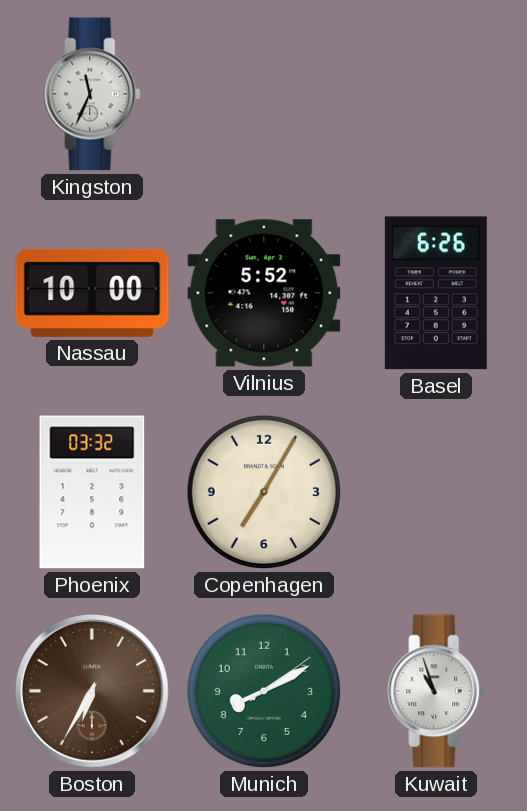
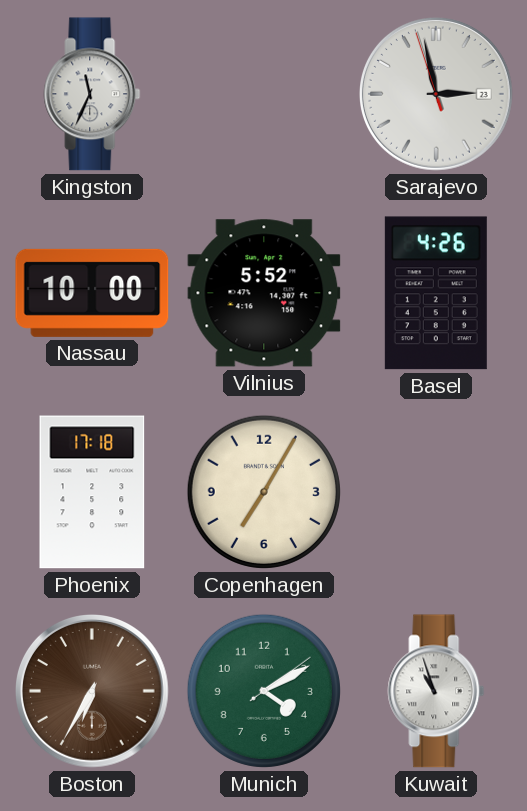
Sarajevo: none -> 2:57 (437, 95)
Basel: 6:26 -> 4:26 (436, 293)
Phoenix: 03:32 -> 17:18 (92, 492)
Munich: 8:10 -> 4:10 (264, 691)
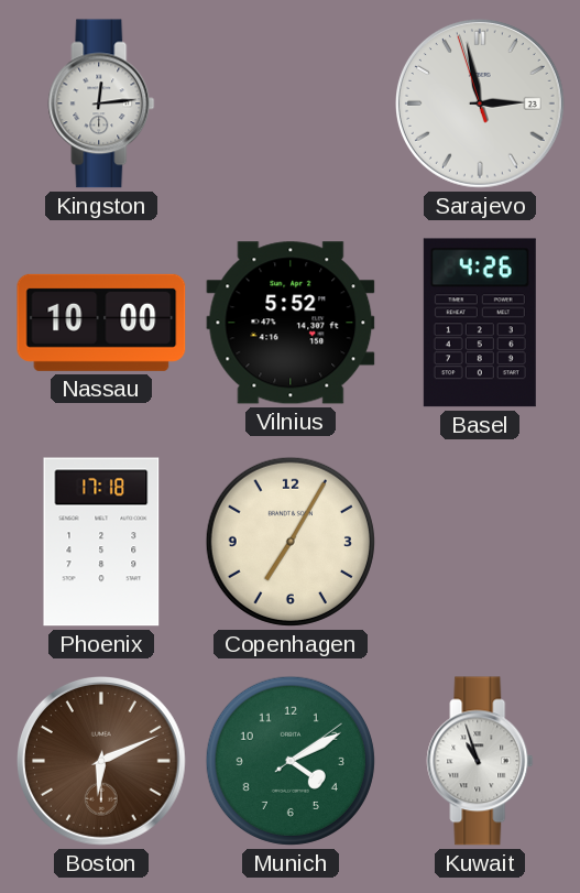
Kingston: 11:34 -> 12:14 (101, 104)
Boston: 6:35 -> 6:11 (102, 762)
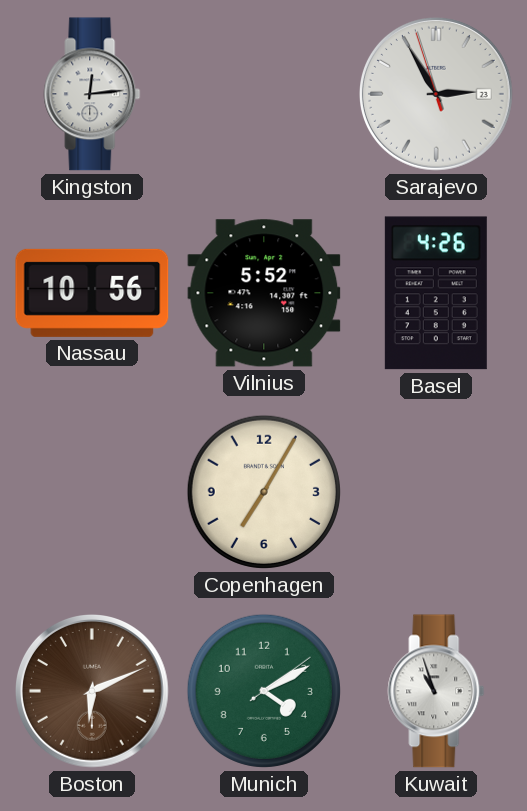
Sarajevo: 2:57 -> 2:54 (437, 95)
Nassau: 10:00 -> 10:56 (92, 293)
Phoenix: 17:18 -> none (101, 542)
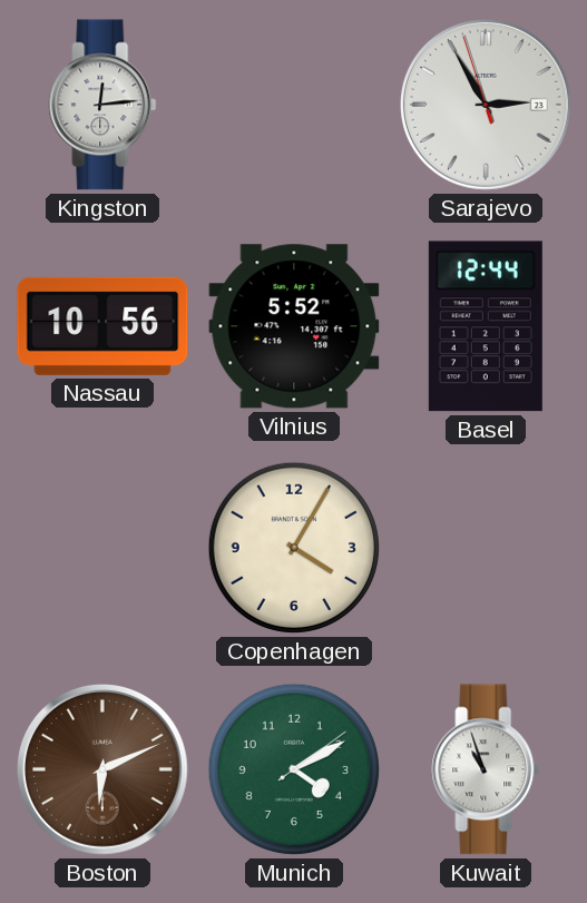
Basel: 4:26 -> 12:44 (486, 326)
Copenhagen: 7:05 -> 4:05 (294, 548)
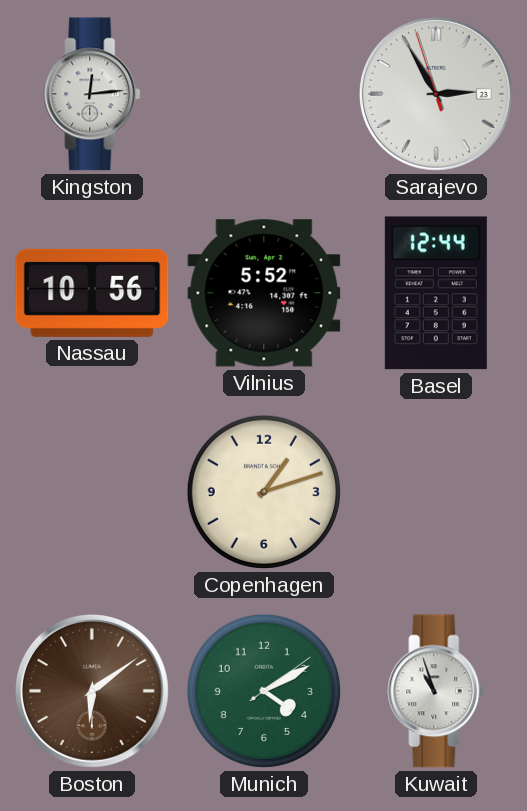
Copenhagen: 4:05 -> 1:12 (264, 492)
Boston: 6:11 -> 6:09 (93, 692)
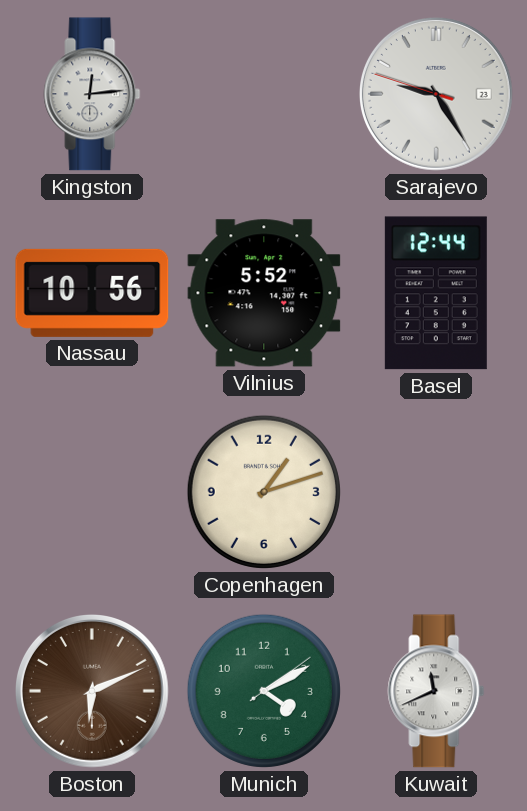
Sarajevo: 2:54 -> 9:24 (437, 95)
Boston: 6:09 -> 6:11 (93, 692)
Kuwait: 10:57 -> 11:41 (436, 691)
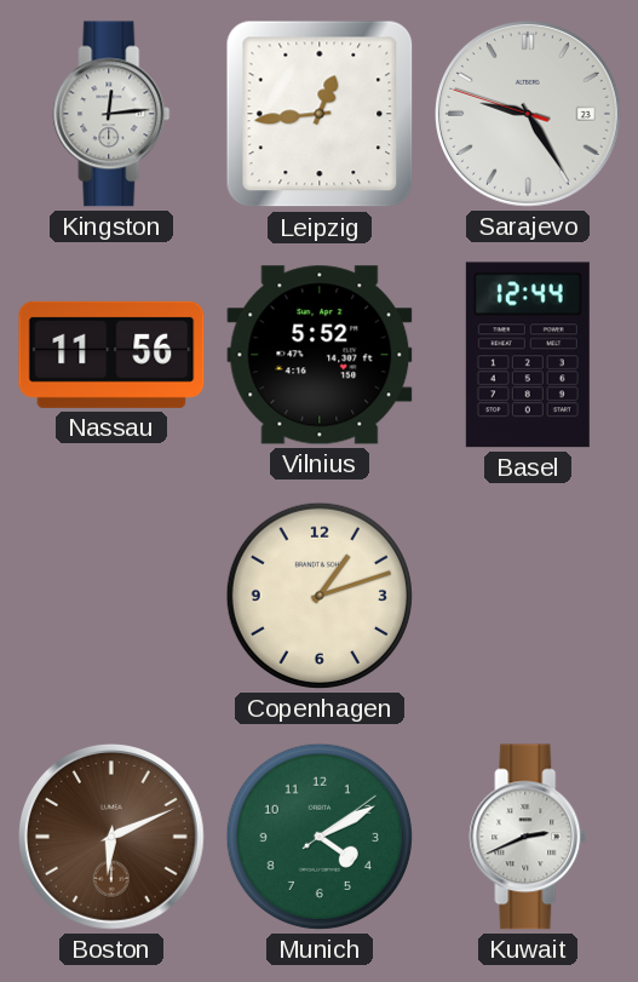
Leipzig: none -> 12:44 (320, 114)
Nassau: 10:56 -> 11:56 (111, 355)
Kuwait: 11:41 -> 2:41 (528, 837)
